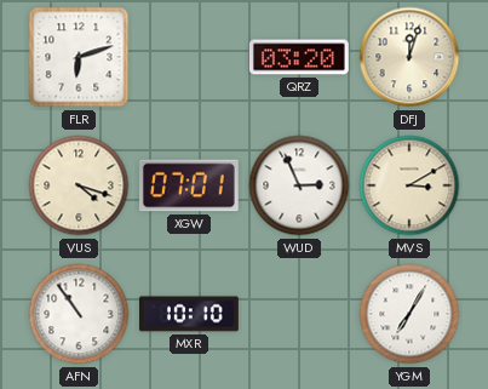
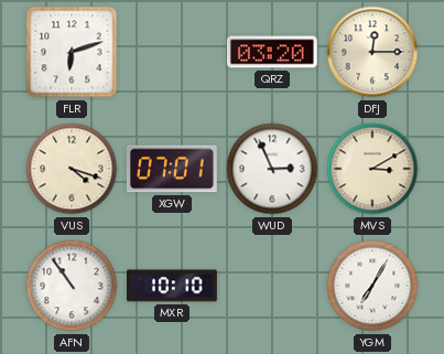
DFJ: 12:03 -> 12:15 (372, 52)
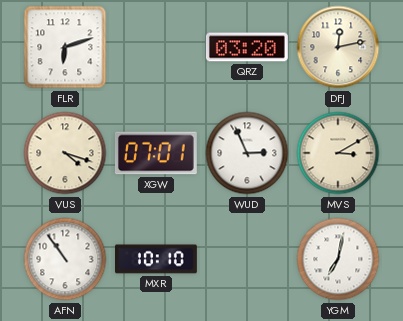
DFJ: 12:15 -> 12:13 (338, 47)
YGM: 7:05 -> 7:02 (338, 259)
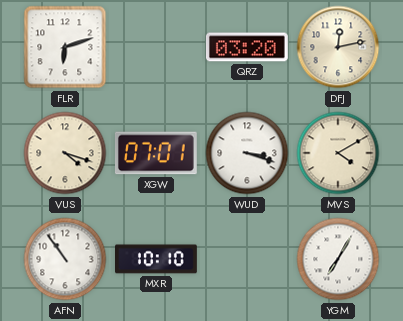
WUD: 2:56 -> 3:18 (247, 153)
MVS: 3:10 -> 4:10 (338, 153)
YGM: 7:02 -> 7:05 (338, 259)
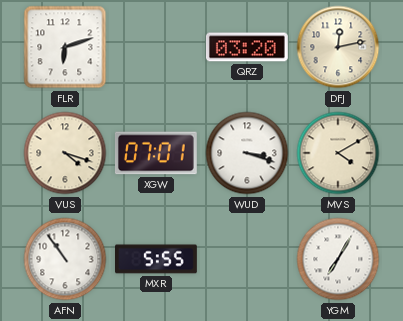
MXR: 10:10 -> 5:55 (157, 259)
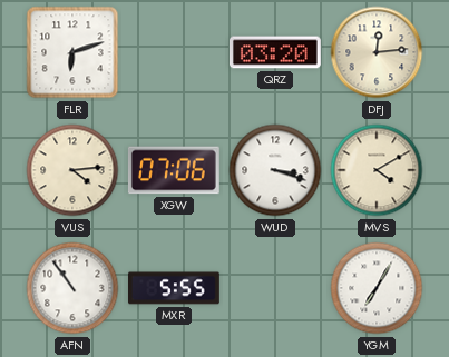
DFJ: 12:13 -> 12:14 (377, 52)
VUS: 4:18 -> 4:14 (72, 170)
XGW: 07:01 -> 07:06 (174, 170)
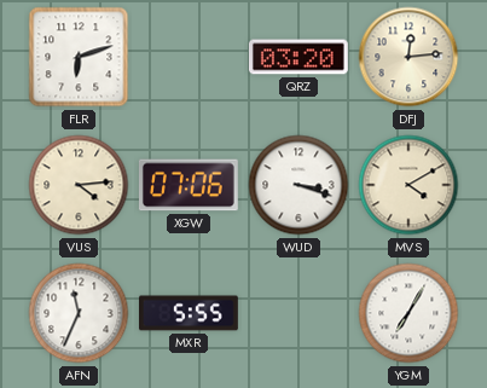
AFN: 10:54 -> 11:34 (79, 313)
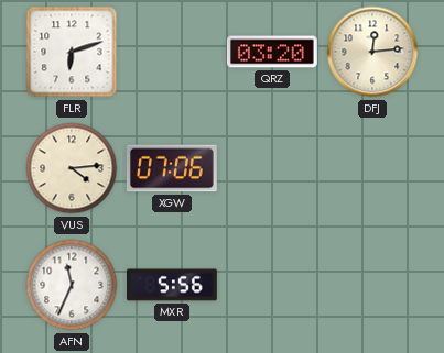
WUD: 3:18 -> none (298, 185)
MVS: 4:10 -> none (408, 185)
MXR: 5:55 -> 5:56 (173, 285)
YGM: 7:05 -> none (408, 313)
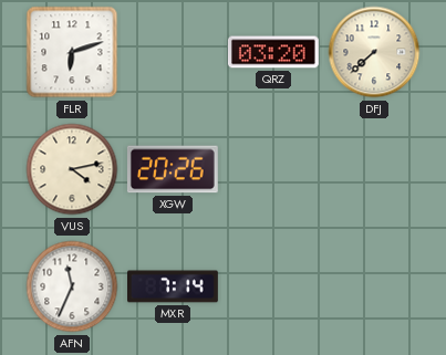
DFJ: 12:14 -> 7:38 (374, 52)
VUS: 4:14 -> 4:13 (72, 169)
XGW: 07:06 -> 20:26 (173, 169)
MXR: 5:56 -> 7:14 (174, 286)
